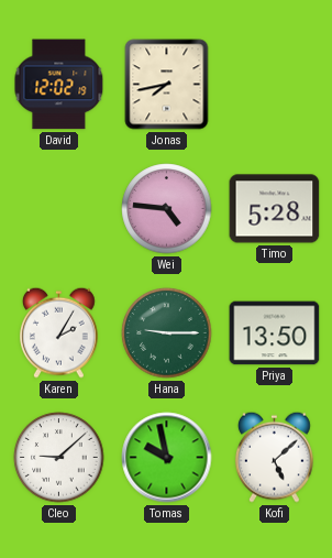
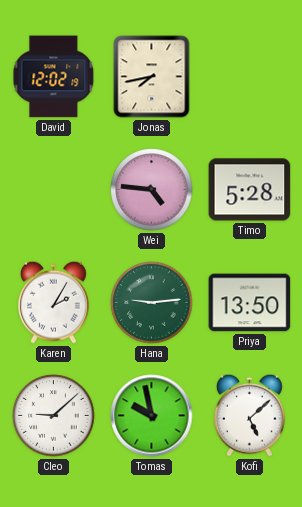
Hana: 9:15 -> 9:14 (152, 303)
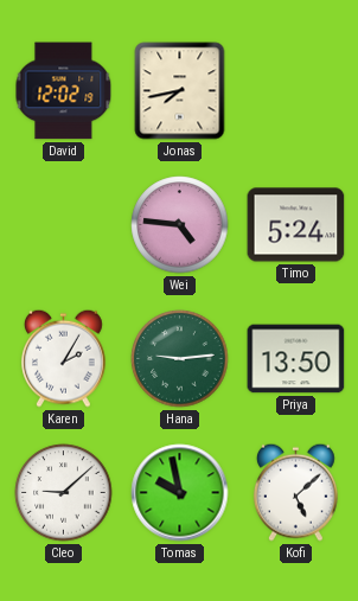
Timo: 5:28 -> 5:24 (296, 225)
